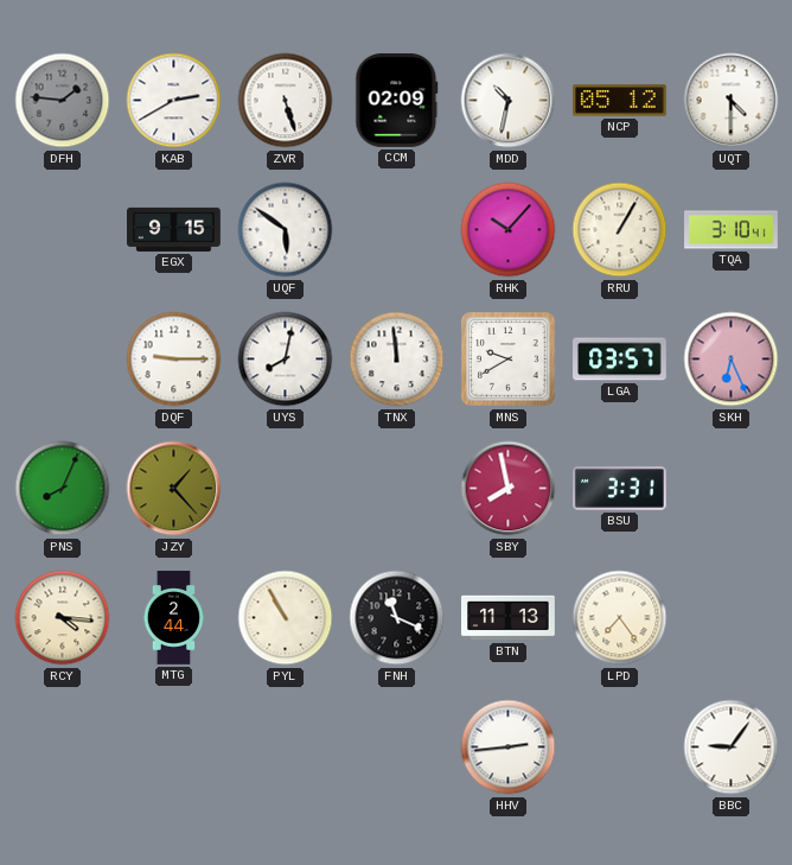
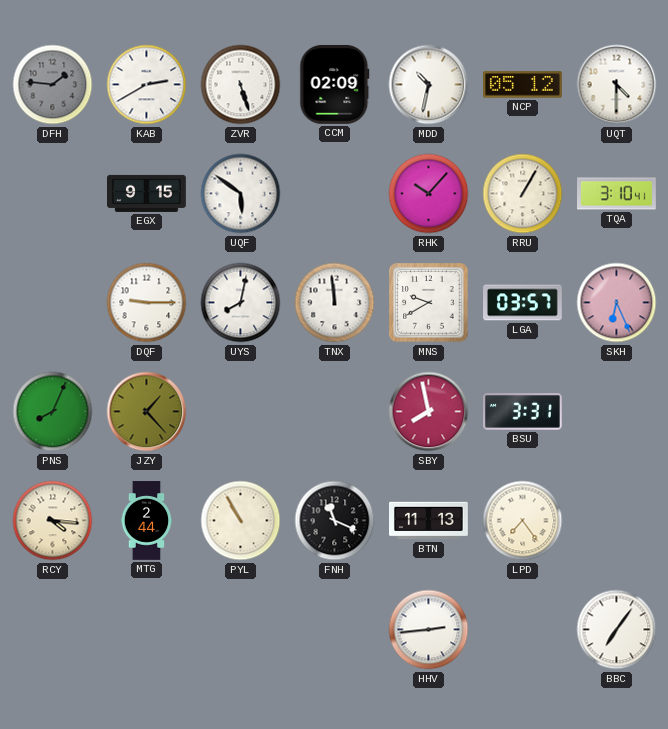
BBC: 9:06 -> 7:06 (617, 630)
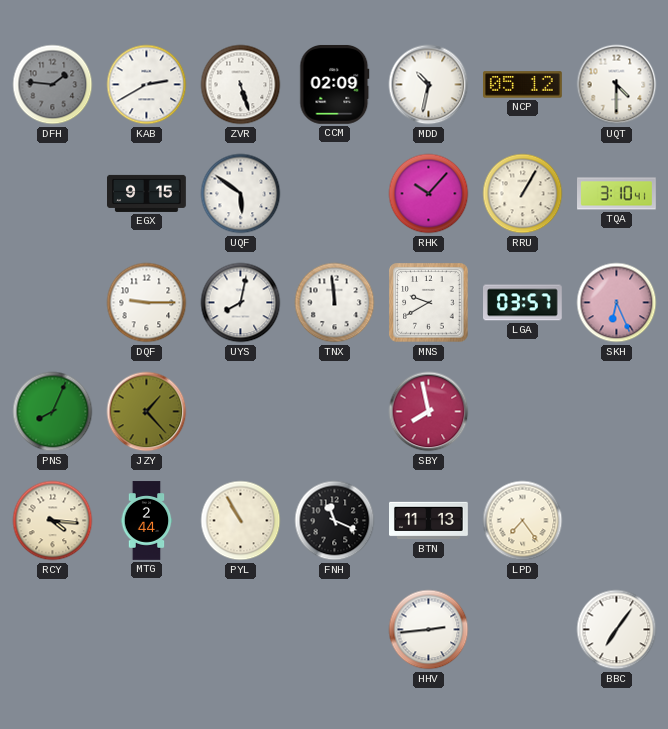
BSU: 3:31 -> none (523, 412)
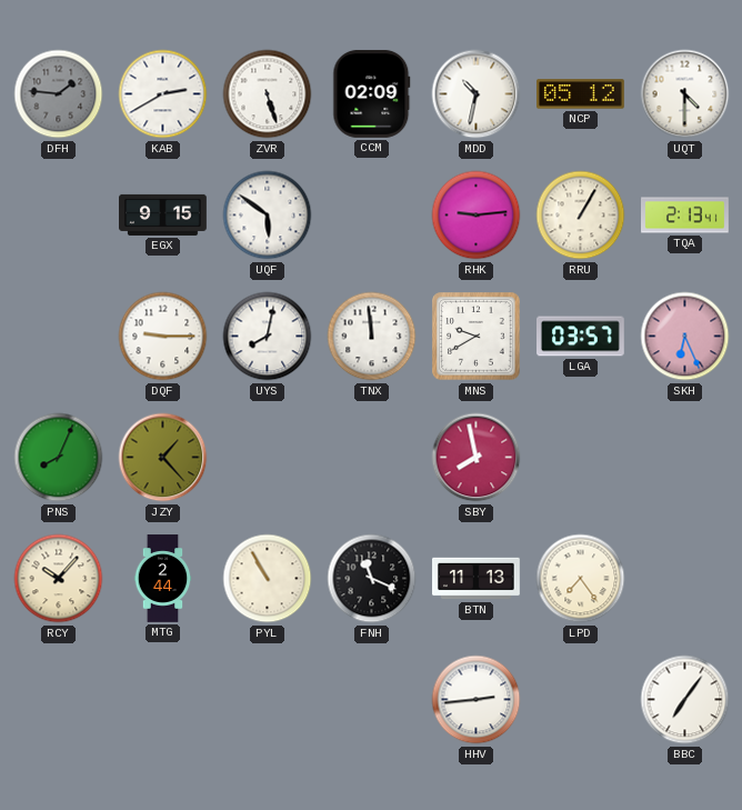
RHK: 10:07 -> 9:14 (477, 216)
TQA: 3:10 -> 2:13 (685, 216)
RCY: 4:16 -> 10:07 (59, 579)
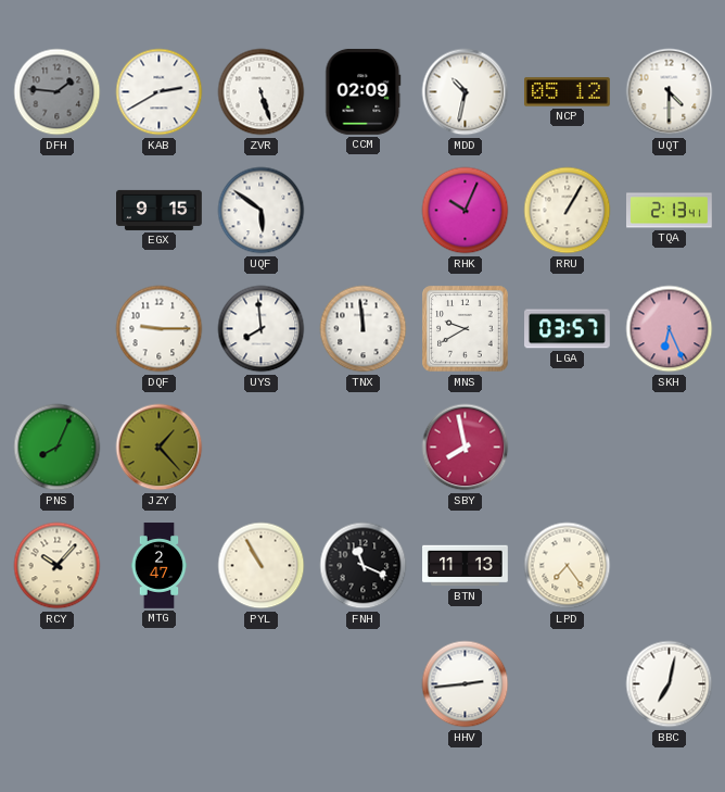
RHK: 9:14 -> 10:04 (466, 211)
UYS: 8:02 -> 7:59 (262, 329)
MTG: 2:44 -> 2:47 (160, 566)
BBC: 7:06 -> 7:02 (670, 684)
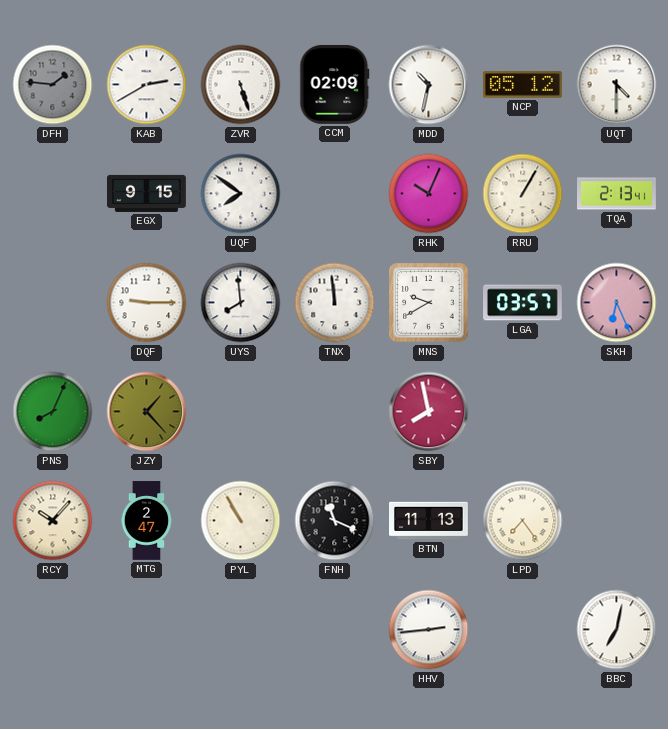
UQF: 5:51 -> 7:51 (241, 194)
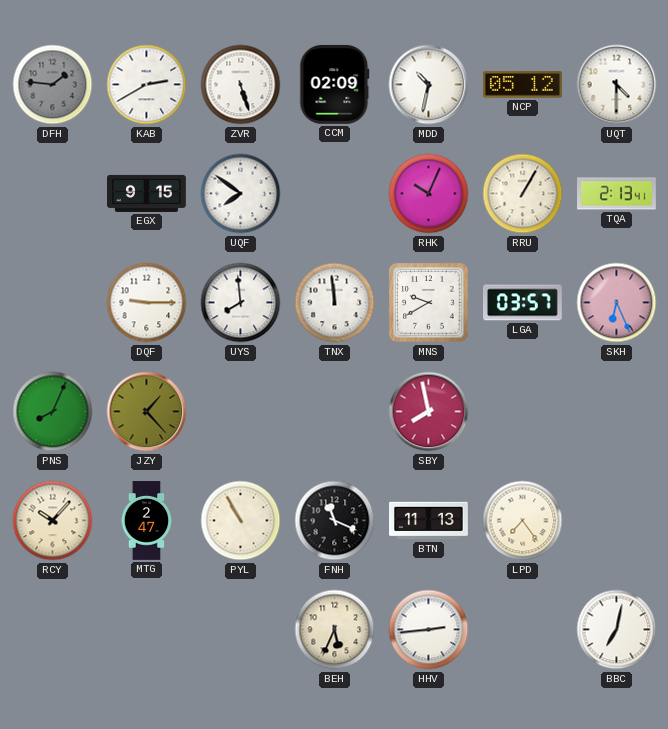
BEH: none -> 5:34 (335, 630)
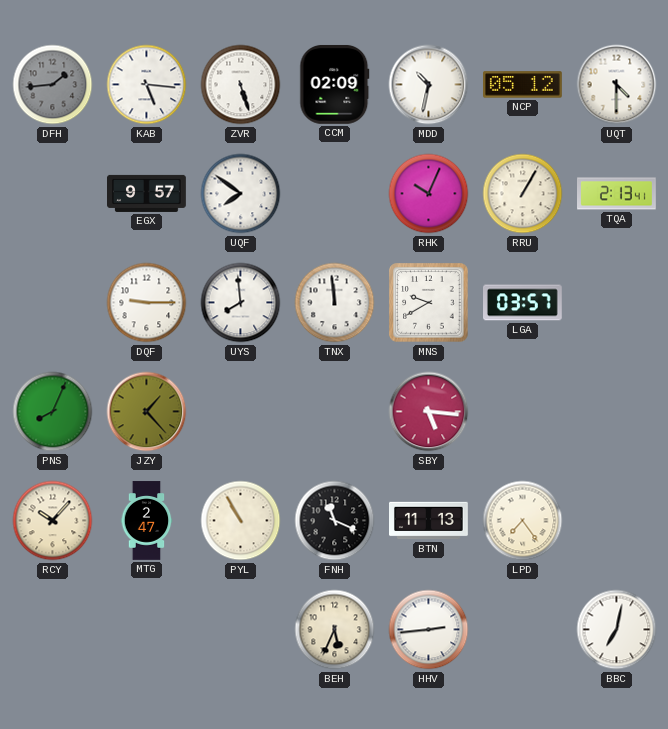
DFH: 1:46 -> 1:44 (53, 85)
KAB: 2:40 -> 5:16 (147, 85)
EGX: 9:15 -> 9:57 (147, 193)
SKH: 6:26 -> none (617, 303)
SBY: 7:58 -> 5:16 (429, 412)
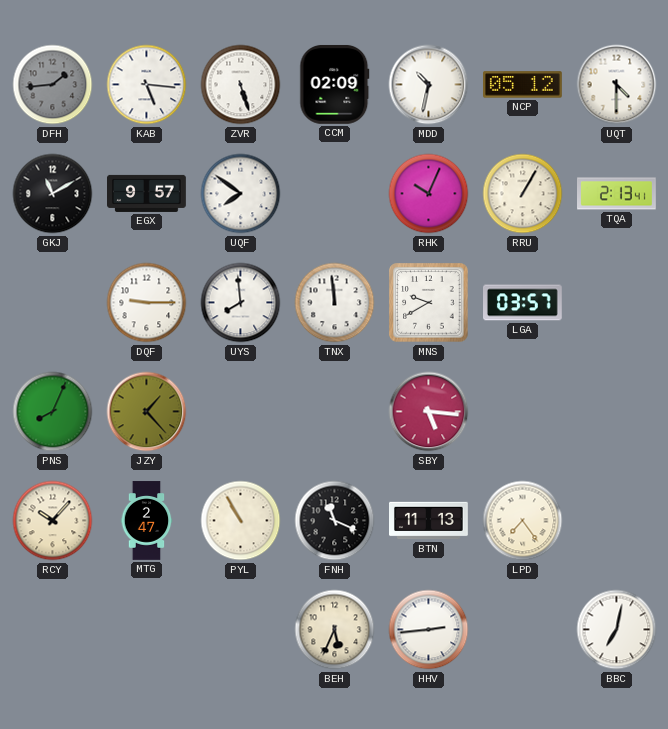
GKJ: none -> 11:10 (53, 194)
